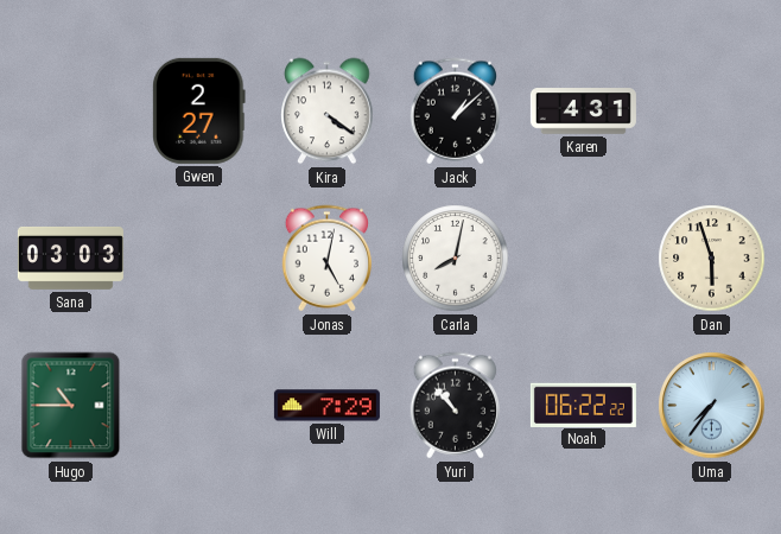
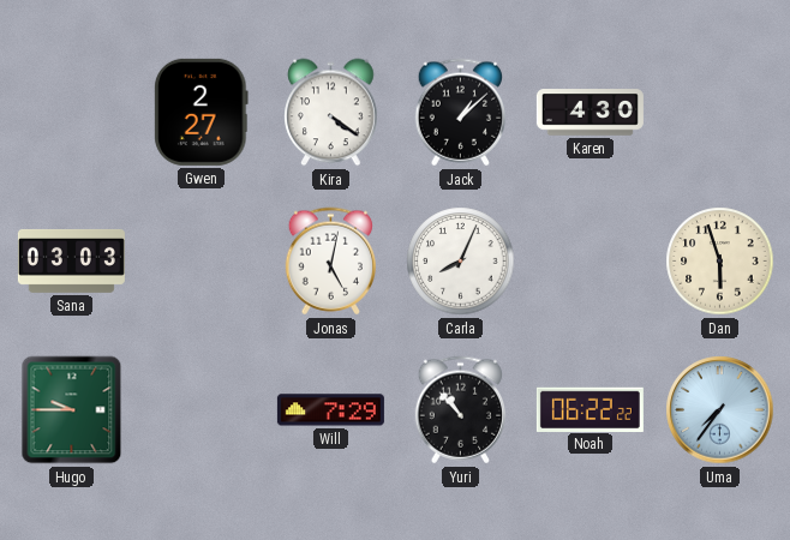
Karen: 4:31 -> 4:30 (589, 113)
Carla: 8:02 -> 8:04 (461, 262)
Hugo: 10:45 -> 9:45 (72, 410)
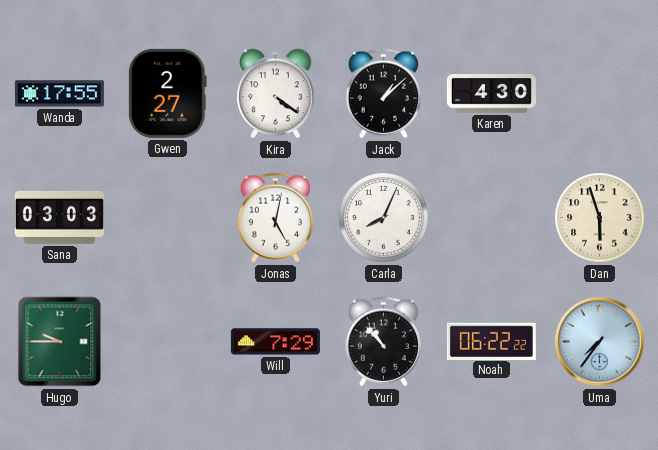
Wanda: none -> 17:55 (59, 94)
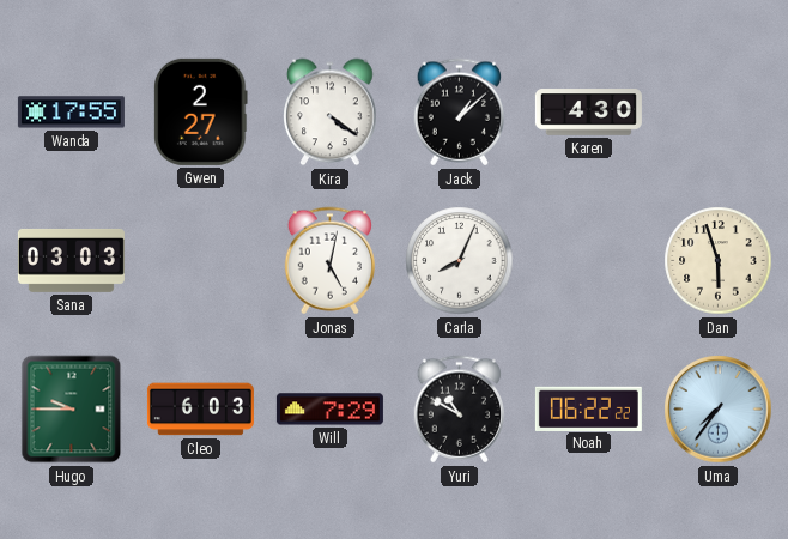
Cleo: none -> 6:03 (200, 410)
Yuri: 10:53 -> 10:50 (459, 410)
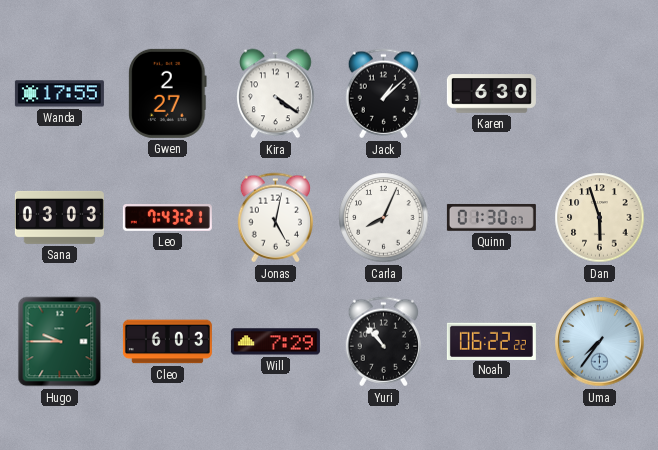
Karen: 4:30 -> 6:30 (491, 94)
Leo: none -> 7:43 (167, 218)
Quinn: none -> 01:30 (491, 217)
Yuri: 10:50 -> 10:53 (383, 342)
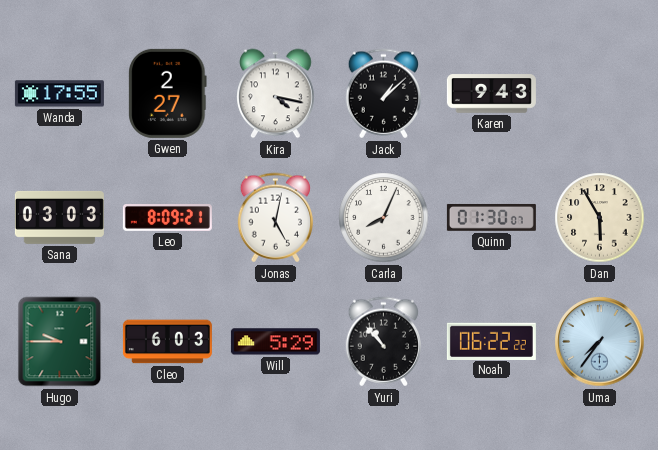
Kira: 4:21 -> 4:17 (276, 94)
Karen: 6:30 -> 9:43 (491, 94)
Leo: 7:43 -> 8:09 (167, 218)
Dan: 5:57 -> 5:55 (600, 218)
Will: 7:29 -> 5:29 (275, 342)
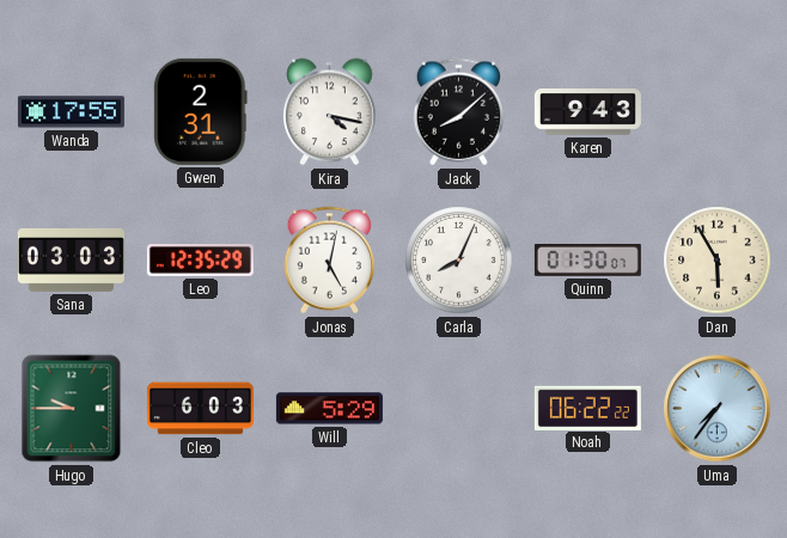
Gwen: 2:27 -> 2:31 (201, 111)
Jack: 1:08 -> 8:08 (458, 112)
Leo: 8:09 -> 12:35 (200, 261)
Yuri: 10:53 -> none (383, 342)
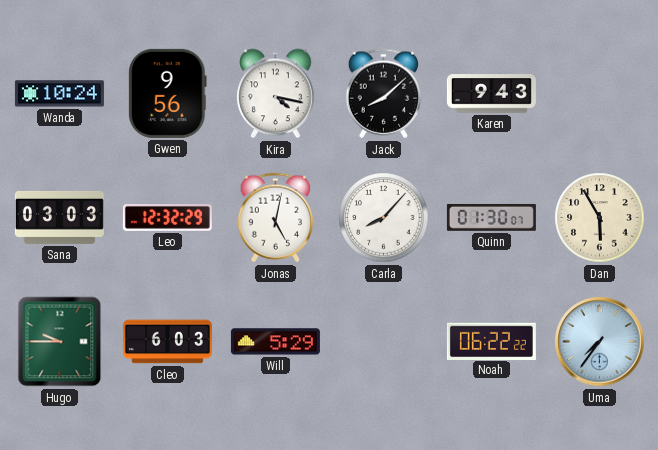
Wanda: 17:55 -> 10:24 (59, 94)
Gwen: 2:31 -> 9:56 (168, 93)
Leo: 12:35 -> 12:32 (167, 218)
Carla: 8:04 -> 8:07 (384, 218)
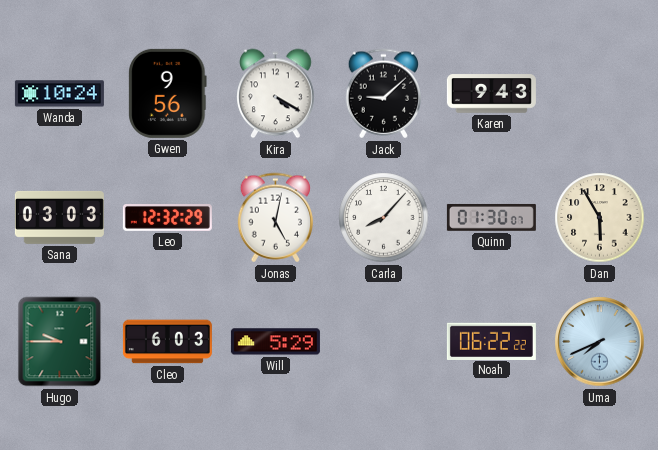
Kira: 4:17 -> 4:20 (276, 94)
Jack: 8:08 -> 9:08 (383, 94)
Uma: 7:36 -> 7:41 (600, 342)
